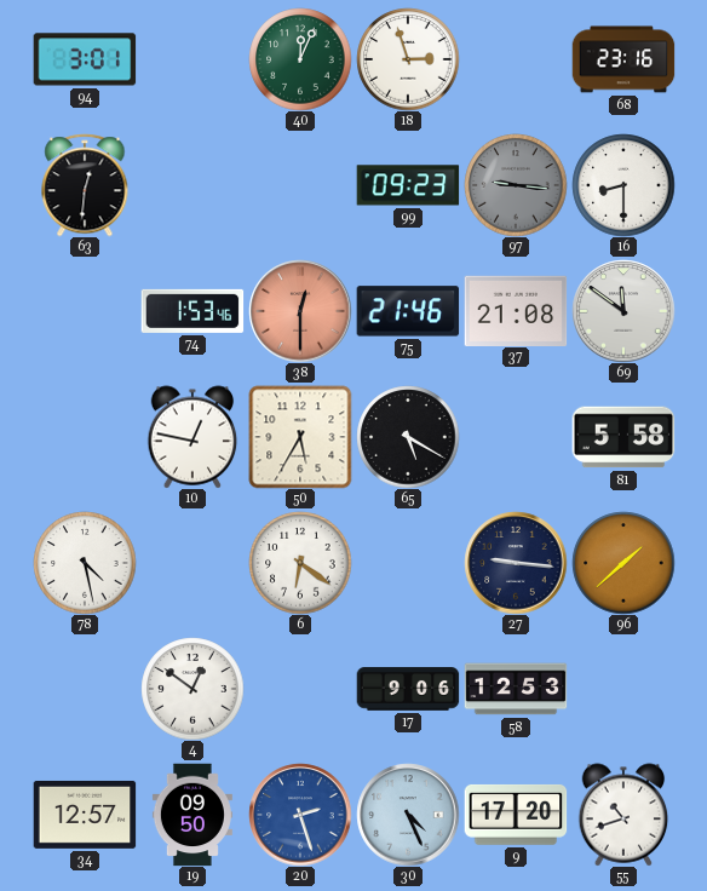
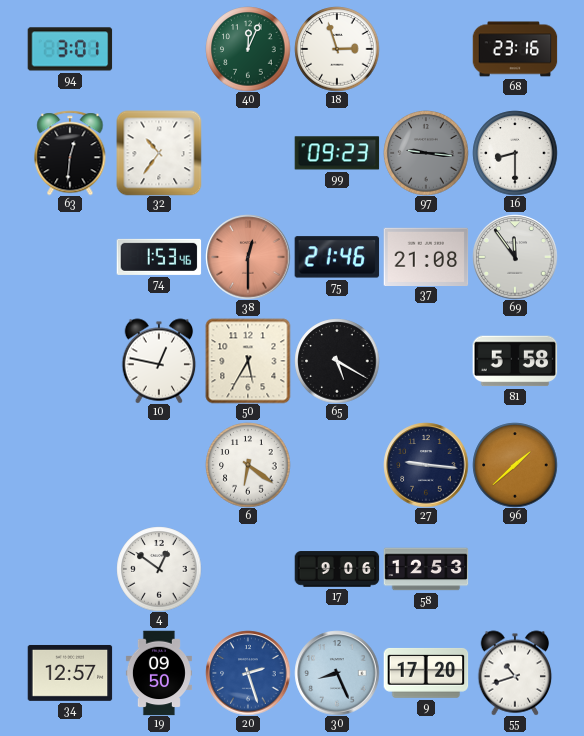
32: none -> 10:36 (159, 153)
69: 11:51 -> 11:54 (515, 257)
78: 4:28 -> none (85, 563)
30: 4:26 -> 8:26 (337, 673)
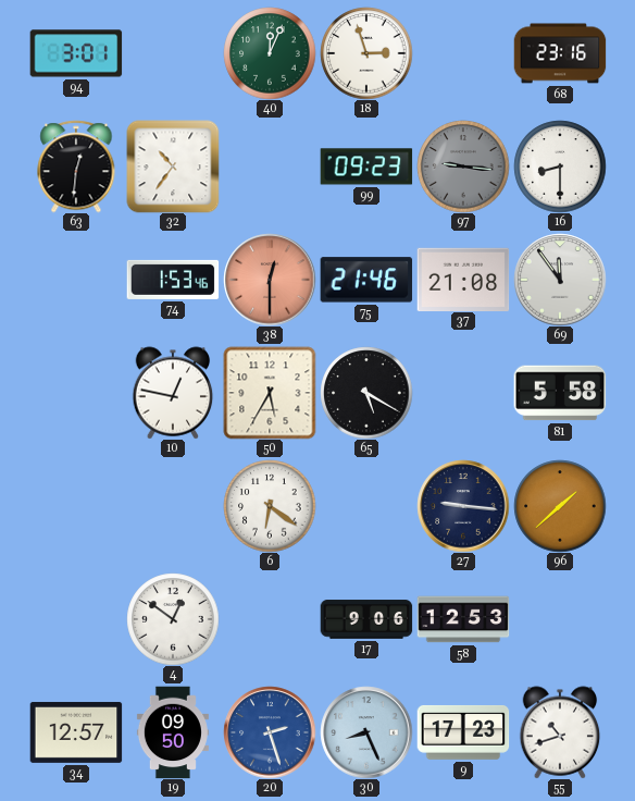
9: 17:20 -> 17:23 (463, 732)
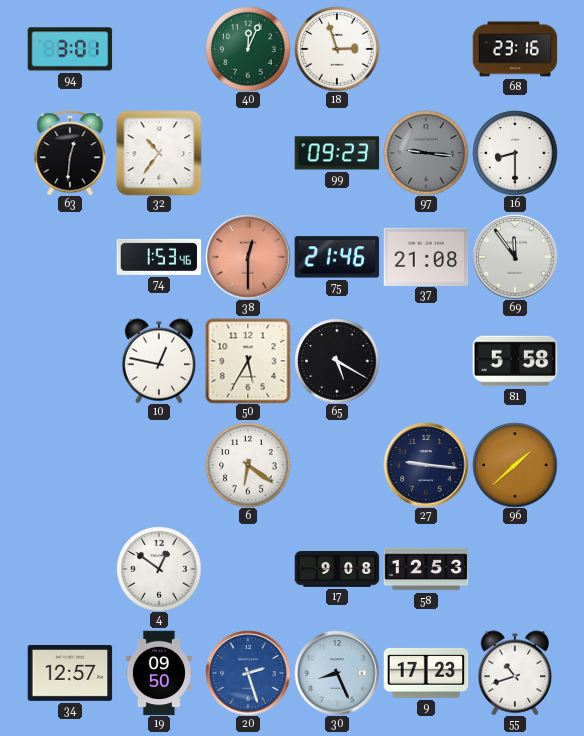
17: 9:06 -> 9:08 (337, 569)
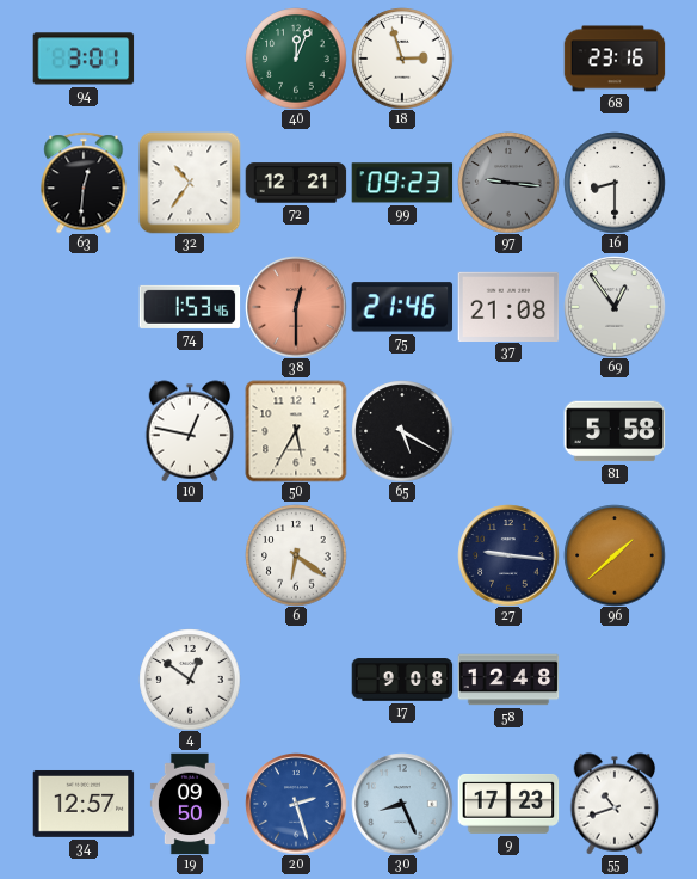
72: none -> 12:21 (296, 183)
69: 11:54 -> 12:54 (615, 307)
58: 12:53 -> 12:48 (508, 680)
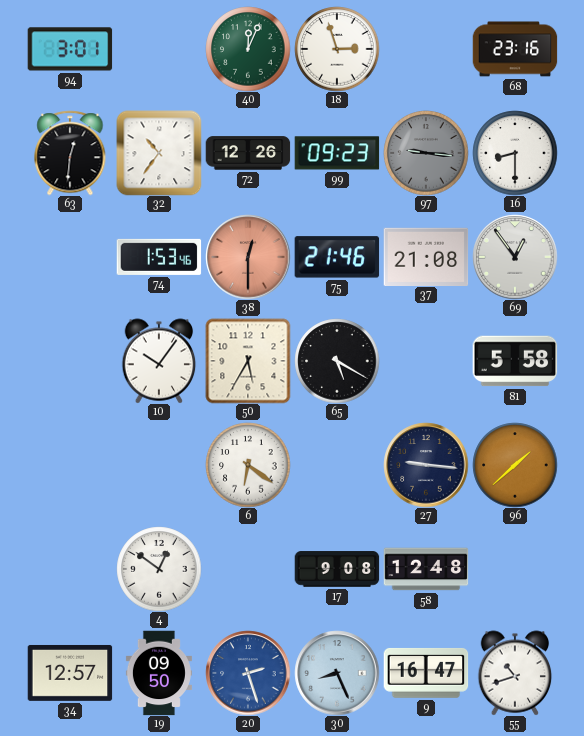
72: 12:21 -> 12:26 (248, 153)
10: 12:47 -> 10:06 (159, 361)
9: 17:23 -> 16:47 (426, 673)
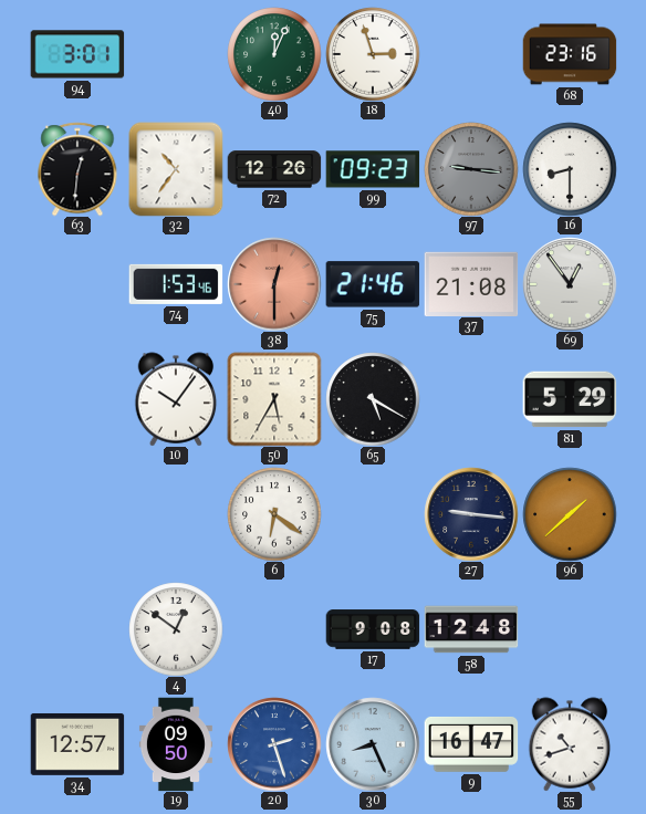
81: 5:58 -> 5:29 (570, 399)
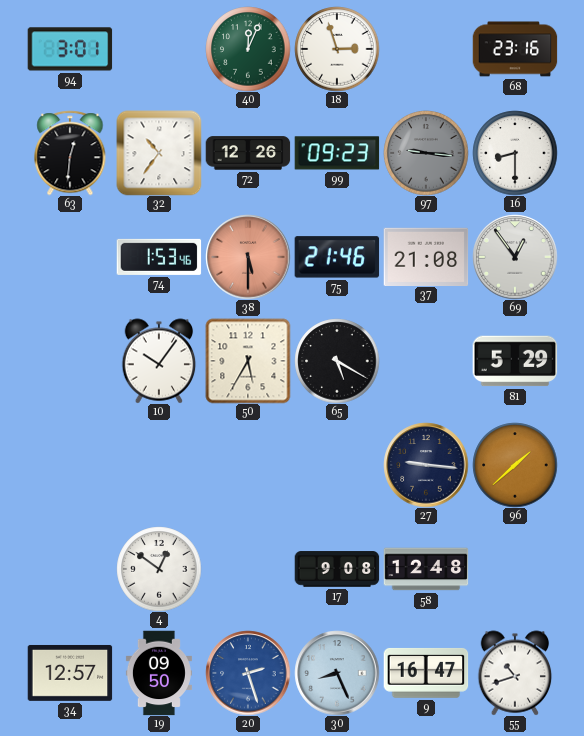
38: 12:30 -> 5:30 (248, 257)
6: 6:21 -> none (274, 514)
